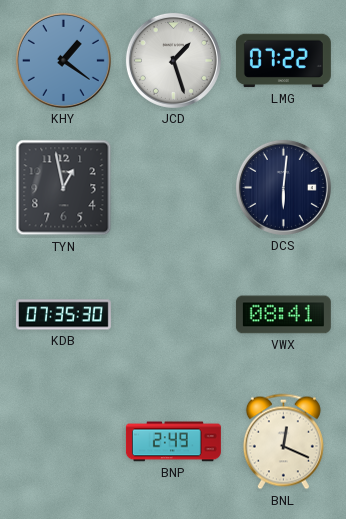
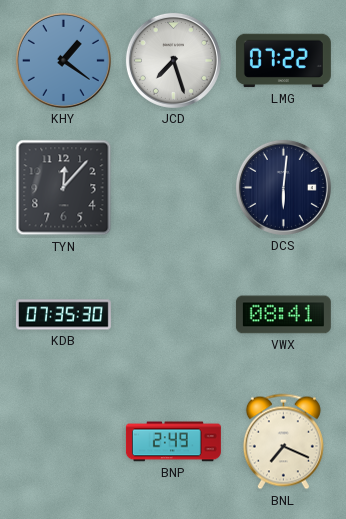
JCD: 1:27 -> 7:27 (173, 60)
TYN: 12:58 -> 12:07 (64, 188)
BNL: 12:19 -> 7:19 (283, 442)
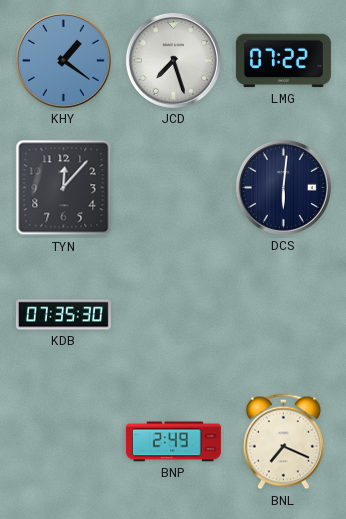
VWX: 08:41 -> none (283, 315)
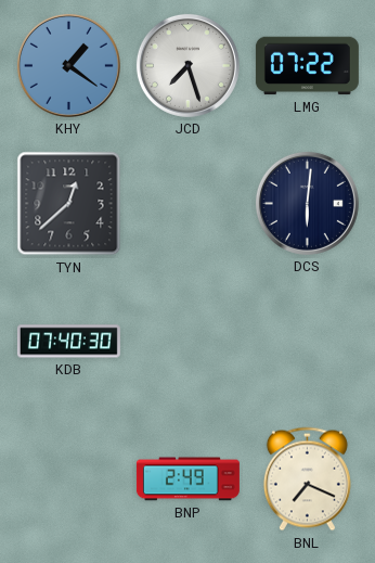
TYN: 12:07 -> 12:38 (69, 204)
KDB: 07:35 -> 07:40 (68, 342)
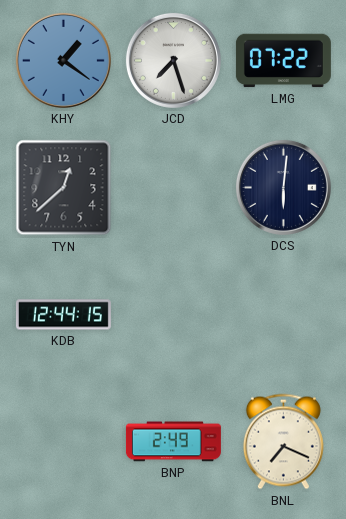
KDB: 07:40 -> 12:44 (63, 315)
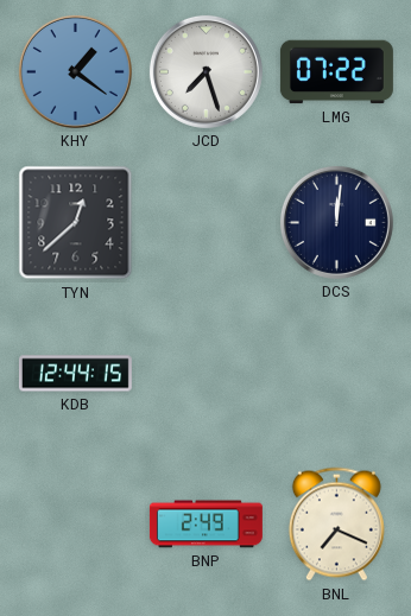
DCS: 6:01 -> 12:01 (336, 222)
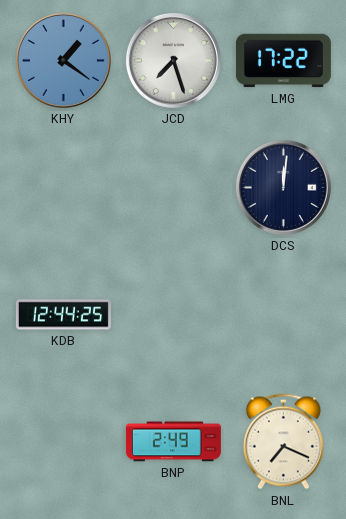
LMG: 07:22 -> 17:22 (283, 61)
TYN: 12:38 -> none (76, 223)
KDB: 12:44:15 -> 12:44:25 (63, 315)
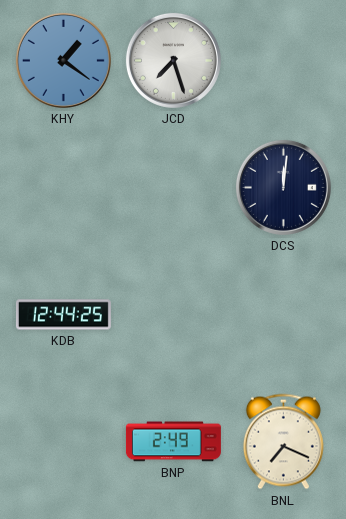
LMG: 17:22 -> none (283, 61)
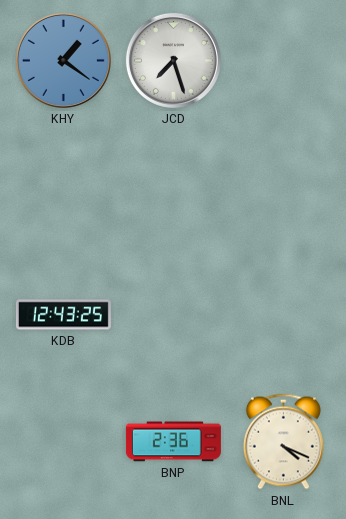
DCS: 12:01 -> none (283, 187)
KDB: 12:44 -> 12:43 (63, 315)
BNP: 2:49 -> 2:36 (173, 442)
BNL: 7:19 -> 4:19 (283, 442)
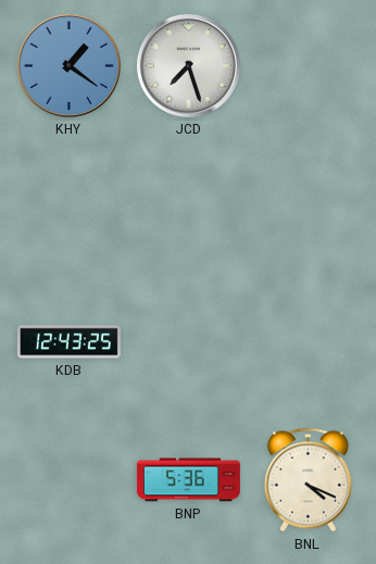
BNP: 2:36 -> 5:36 (188, 480)
